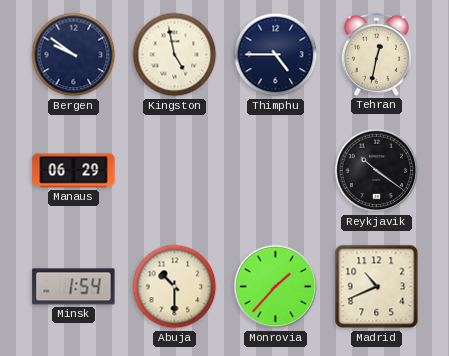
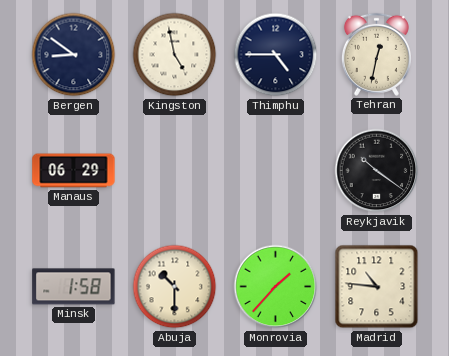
Bergen: 9:51 -> 8:51 (74, 55)
Minsk: 1:54 -> 1:58 (74, 287)
Madrid: 10:41 -> 10:46 (377, 287)
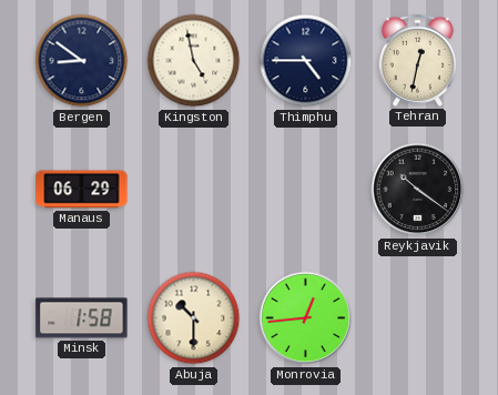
Monrovia: 1:37 -> 12:44 (306, 318)
Madrid: 10:46 -> none (377, 287)
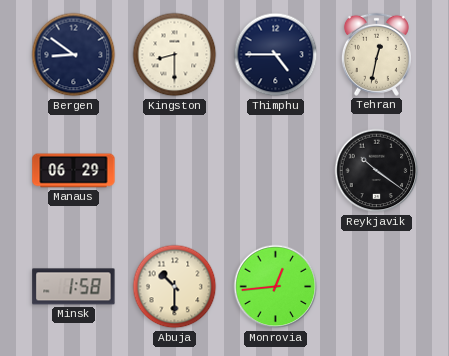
Kingston: 4:58 -> 8:30 (175, 55)
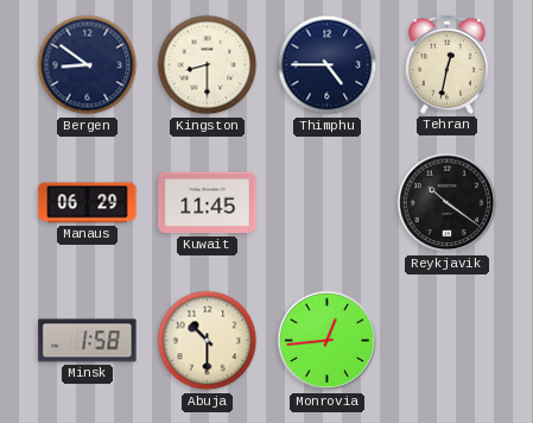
Kuwait: none -> 11:45 (208, 203)
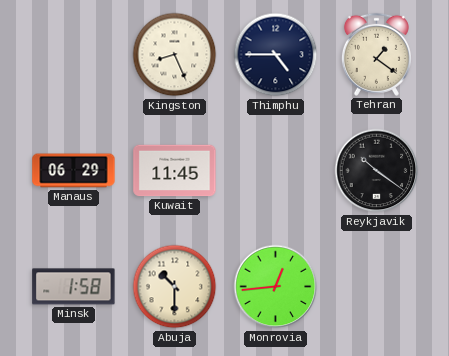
Bergen: 8:51 -> none (88, 65)
Kingston: 8:30 -> 8:26 (175, 55)
Tehran: 12:32 -> 1:21 (376, 54)
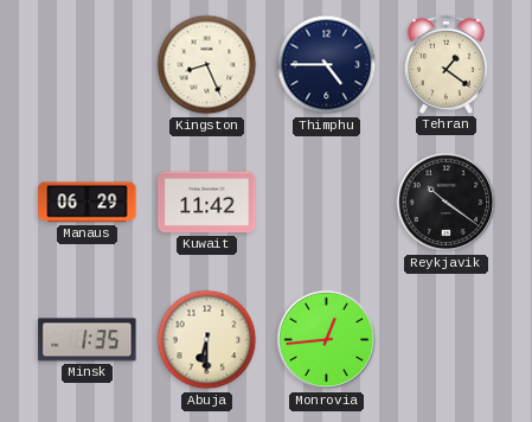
Kuwait: 11:45 -> 11:42 (207, 203)
Minsk: 1:58 -> 1:35 (88, 340)
Abuja: 10:30 -> 6:30 (207, 340)
